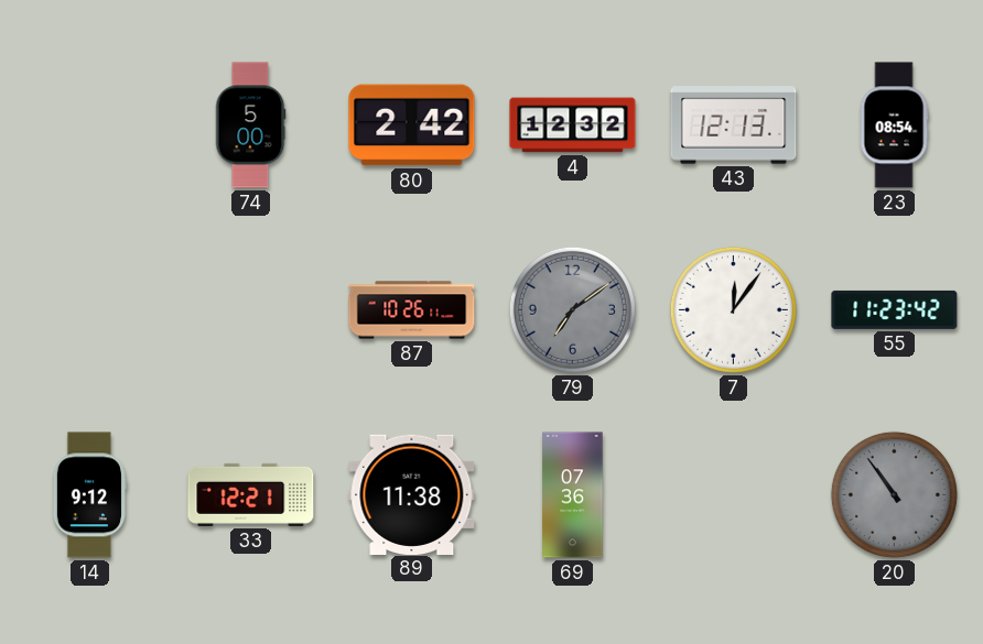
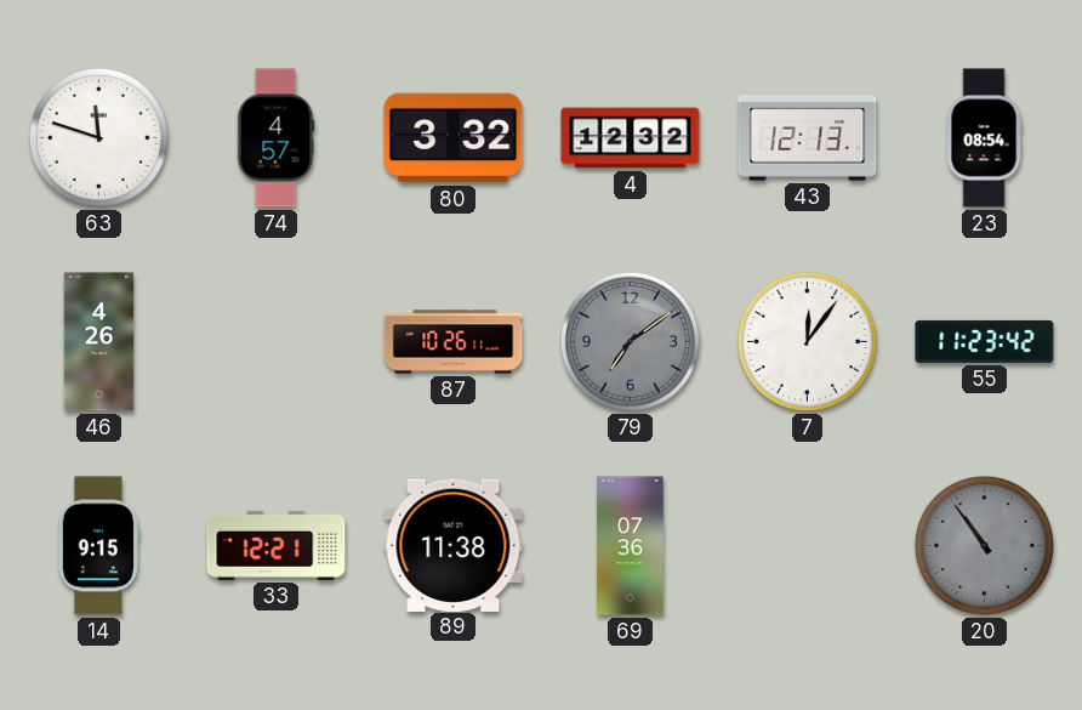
63: none -> 11:48 (98, 137)
74: 5:00 -> 4:57 (275, 138)
80: 2:42 -> 3:32 (454, 138)
46: none -> 4:26 (99, 342)
14: 9:12 -> 9:15 (98, 546)
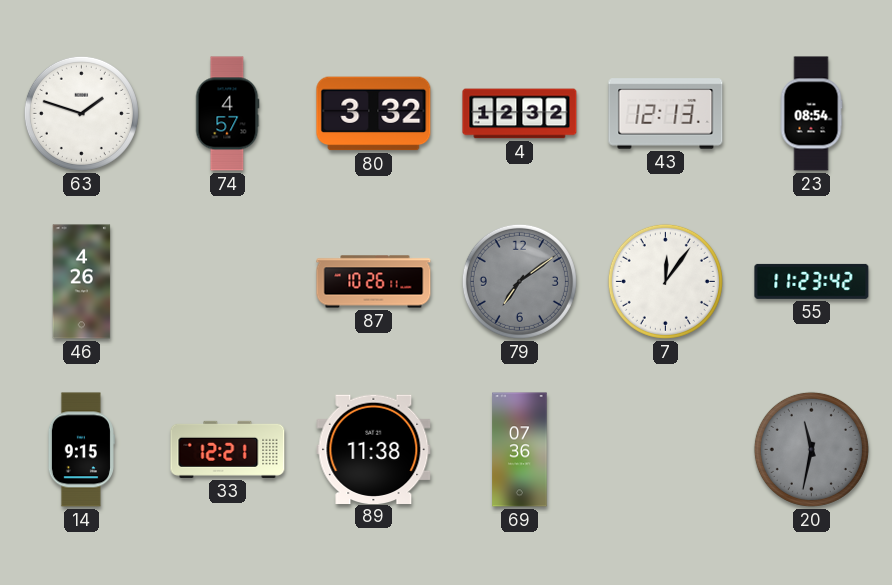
63: 11:48 -> 1:48 (81, 113)
20: 10:54 -> 11:32 (811, 449)
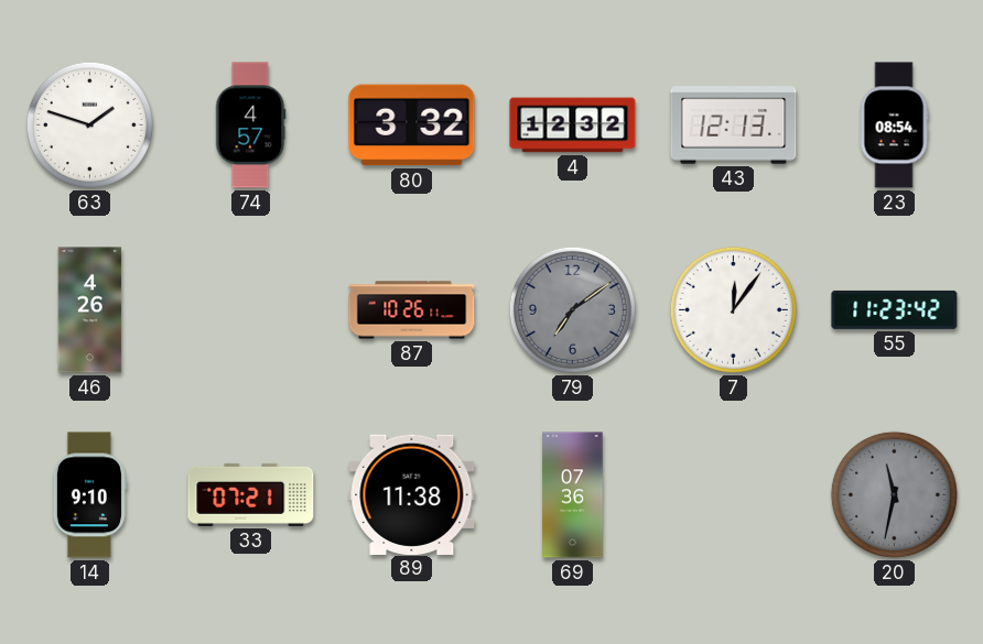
14: 9:15 -> 9:10 (89, 495)
33: 12:21 -> 07:21 (251, 494)
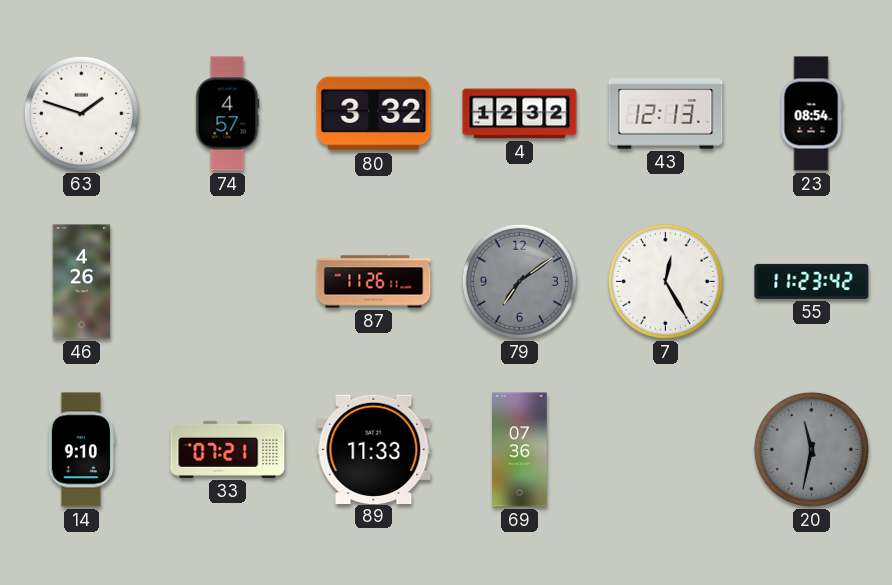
87: 10:26 -> 11:26 (374, 282)
7: 12:06 -> 12:25 (665, 281)
89: 11:38 -> 11:33 (374, 449)
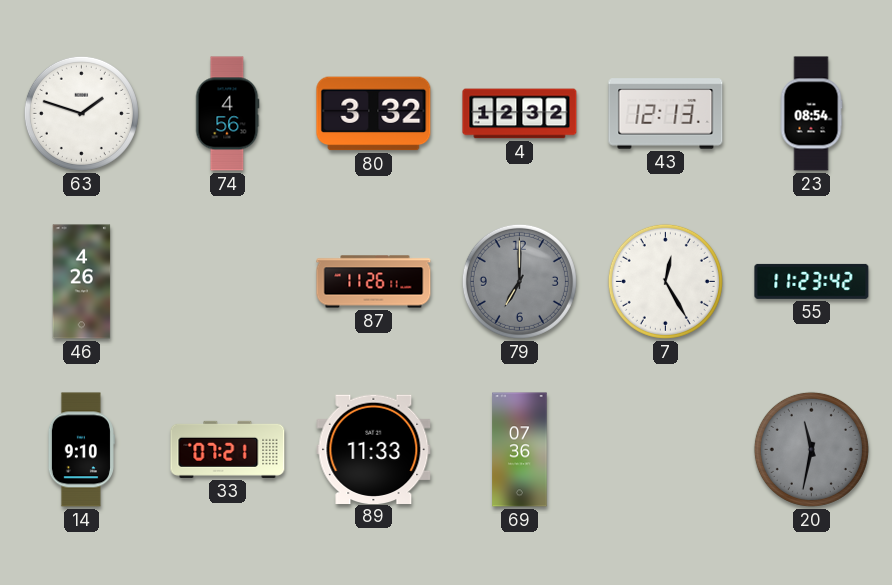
74: 4:57 -> 4:56 (227, 114)
79: 7:09 -> 7:00 (519, 281)
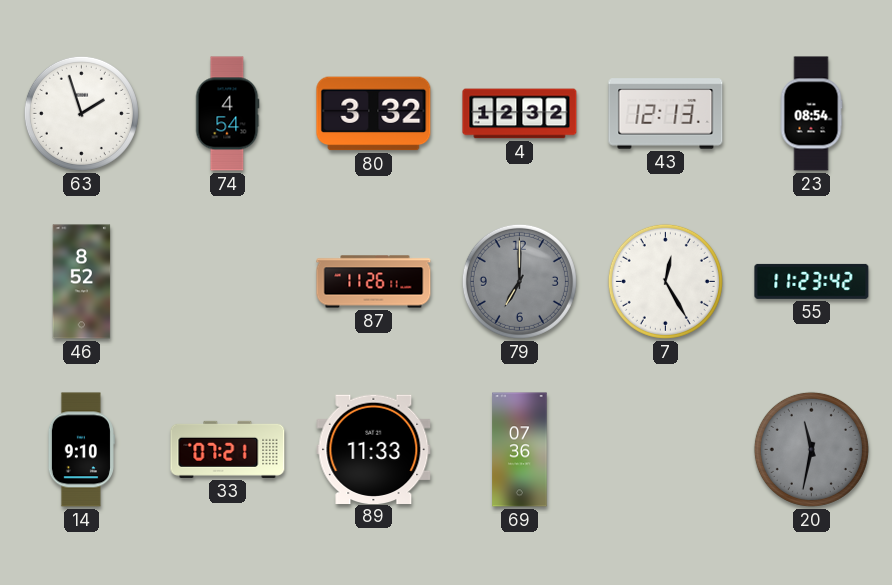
63: 1:48 -> 1:57 (81, 113)
74: 4:56 -> 4:54 (227, 114)
46: 4:26 -> 8:52 (82, 282)
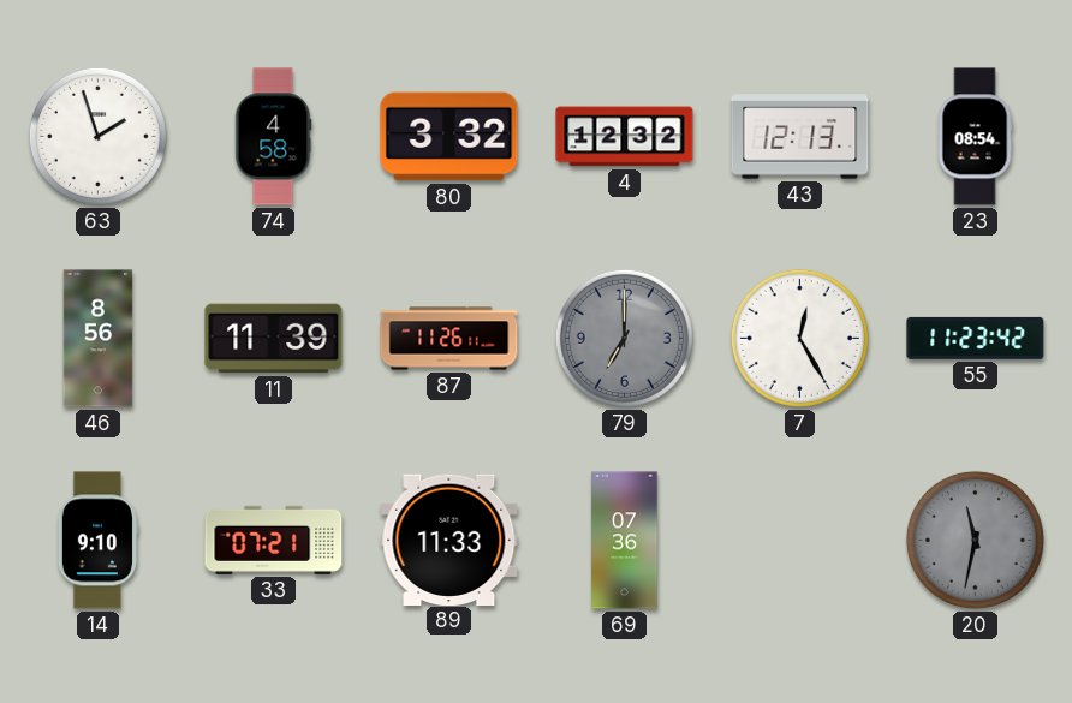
74: 4:54 -> 4:58 (273, 137)
46: 8:52 -> 8:56 (99, 339)
11: none -> 11:39 (274, 339)
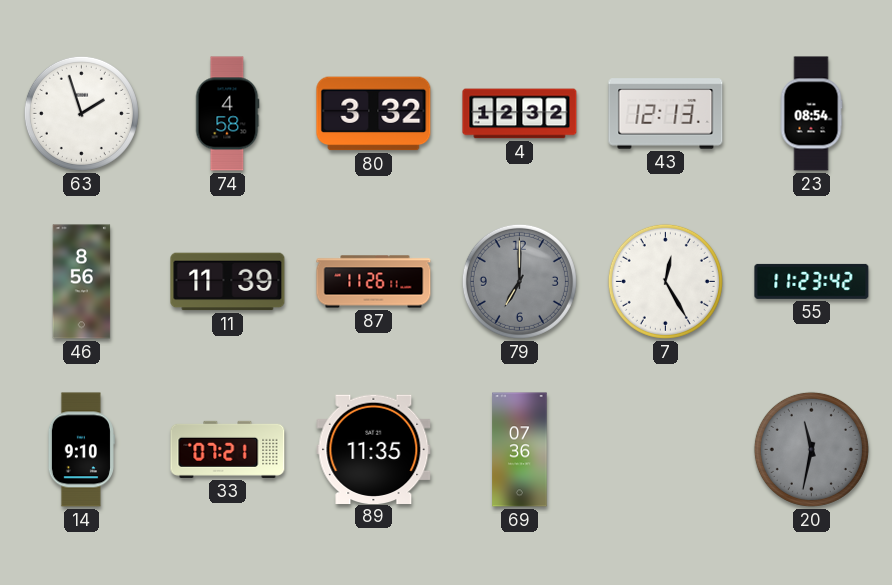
89: 11:33 -> 11:35 (374, 449)
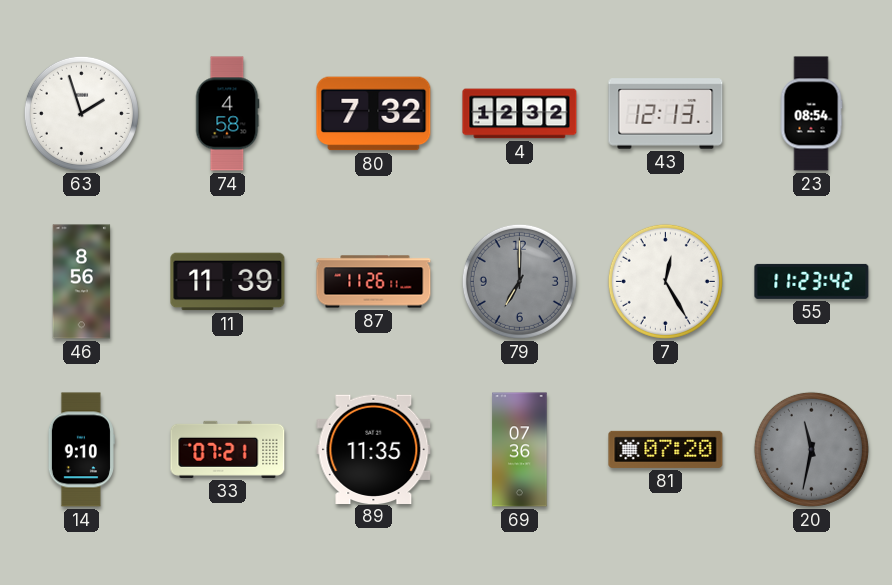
80: 3:32 -> 7:32 (374, 114)
81: none -> 07:20 (666, 449)
